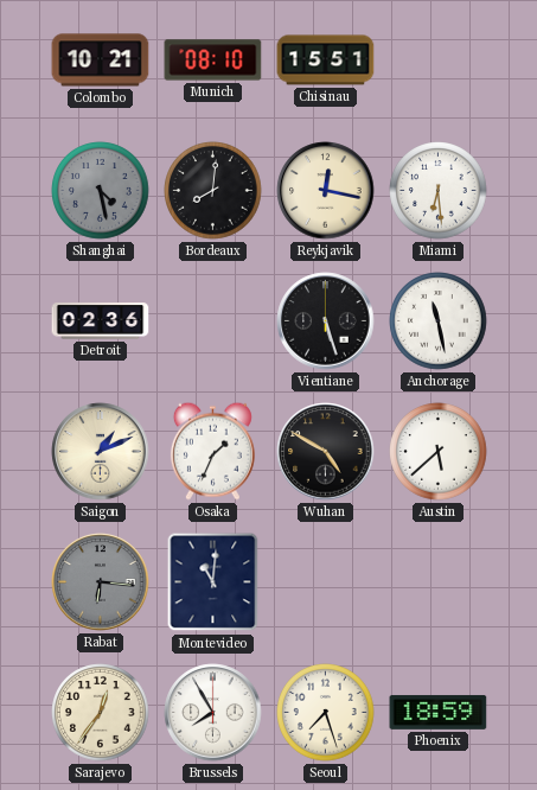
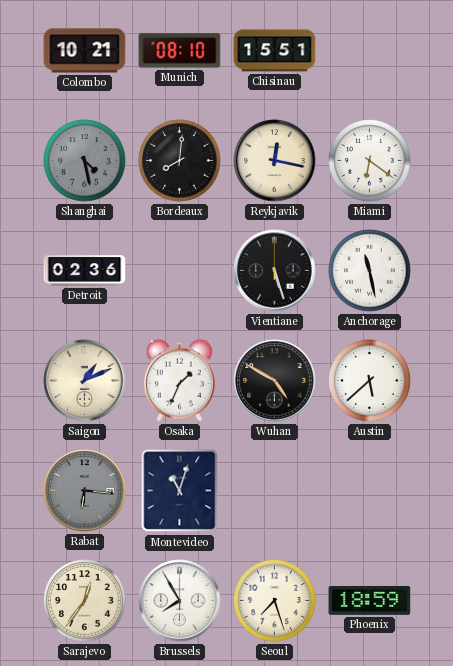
Miami: 6:29 -> 6:21 (370, 161)
Montevideo: 11:01 -> 11:03 (180, 491)
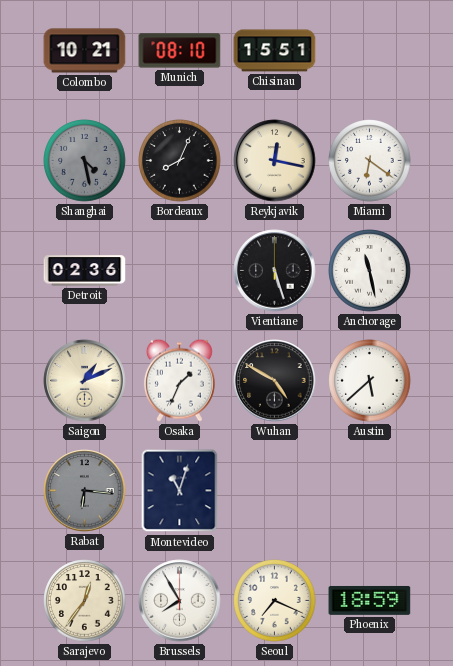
Bordeaux: 8:01 -> 8:04 (180, 161)
Seoul: 7:27 -> 7:19 (275, 601)
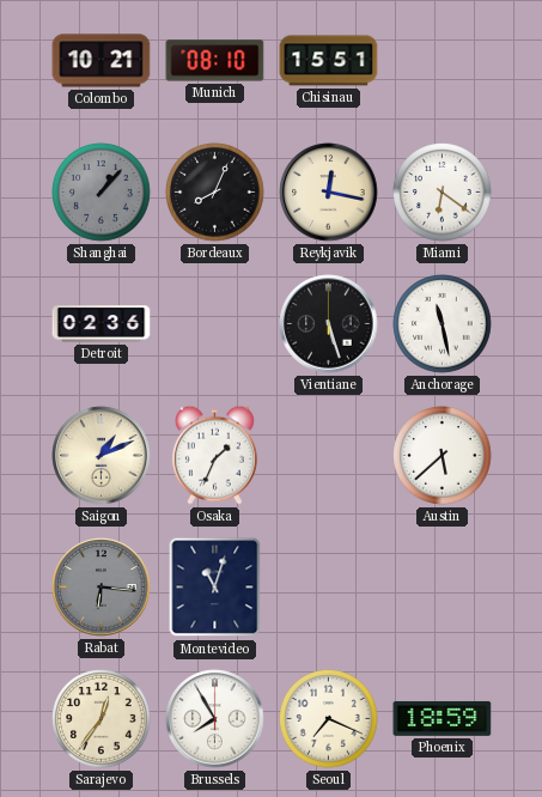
Shanghai: 4:28 -> 1:07 (102, 193)
Wuhan: 4:50 -> none (275, 381)
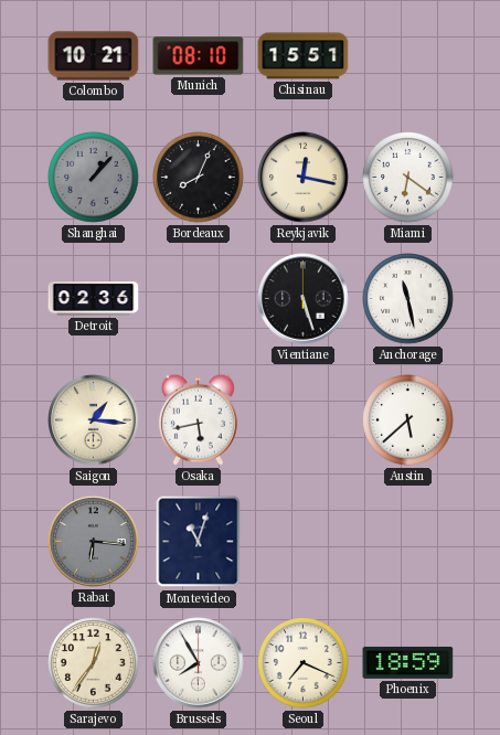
Saigon: 1:11 -> 1:16 (94, 420)
Osaka: 1:34 -> 5:43 (198, 419)
